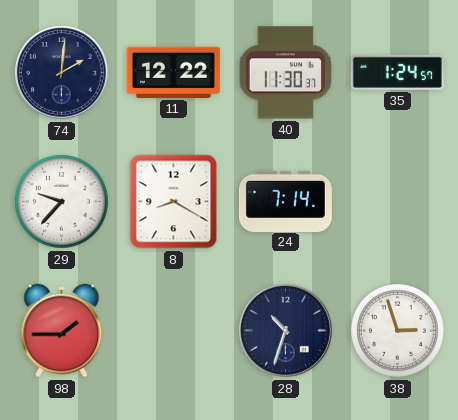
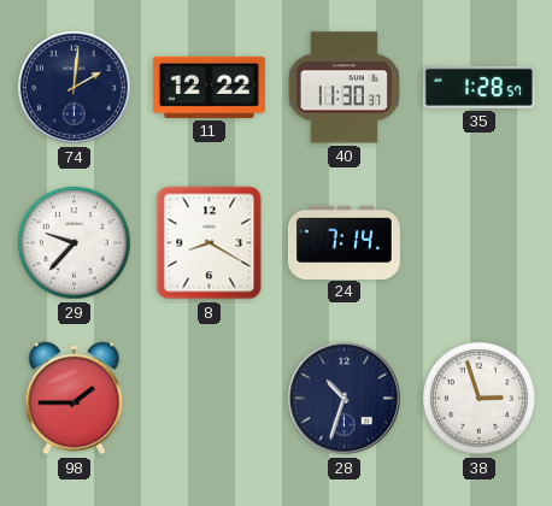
35: 1:24 -> 1:28 (478, 87)
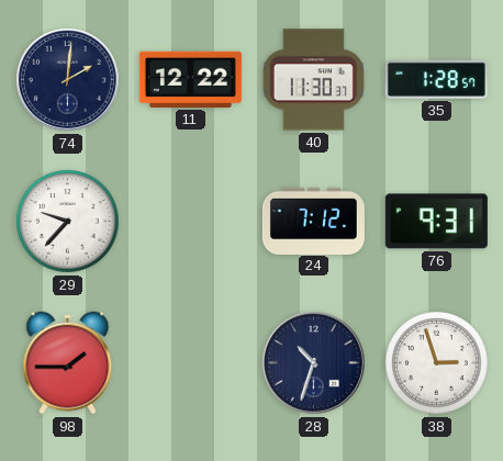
8: 8:20 -> none (210, 243)
24: 7:14 -> 7:12 (313, 221)
76: none -> 9:31 (436, 222)
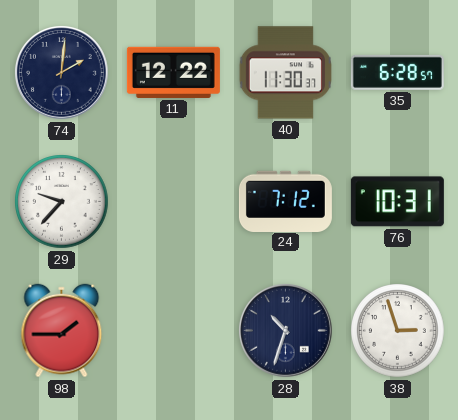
35: 1:28 -> 6:28 (397, 72)
76: 9:31 -> 10:31 (397, 202)
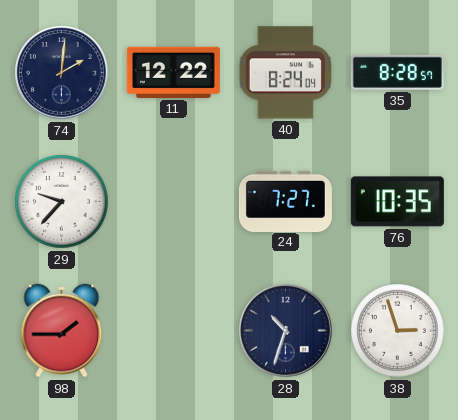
40: 11:30 -> 8:24 (285, 73)
35: 6:28 -> 8:28 (397, 72)
24: 7:12 -> 7:27 (285, 201)
76: 10:31 -> 10:35 (397, 202)
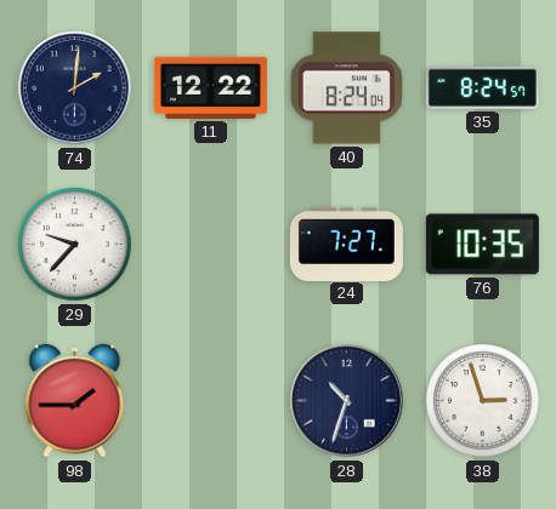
35: 8:28 -> 8:24 (482, 87)
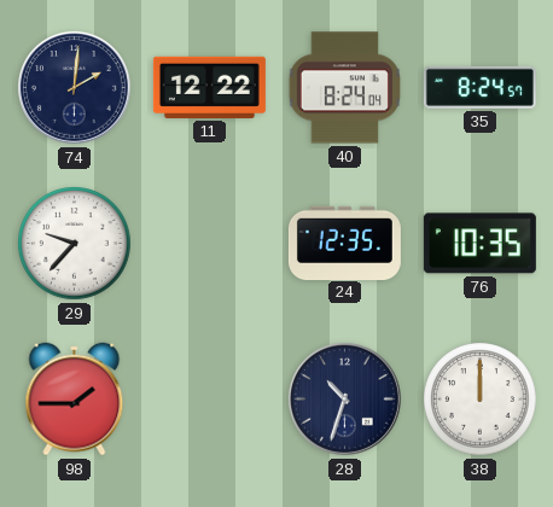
24: 7:27 -> 12:35 (344, 243)
38: 2:57 -> 12:00 (481, 400)
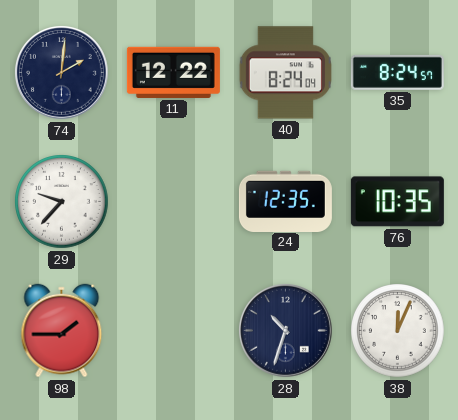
38: 12:00 -> 12:04 (398, 331)
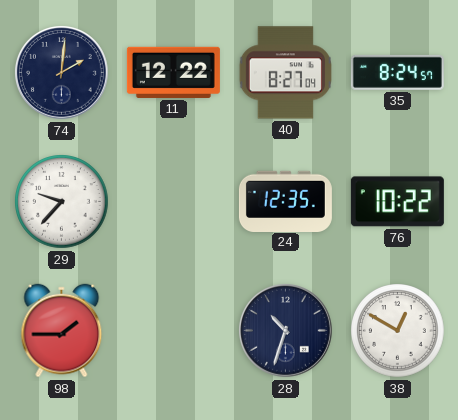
40: 8:24 -> 8:27 (285, 73)
76: 10:35 -> 10:22 (397, 202)
38: 12:04 -> 12:50 (398, 331)
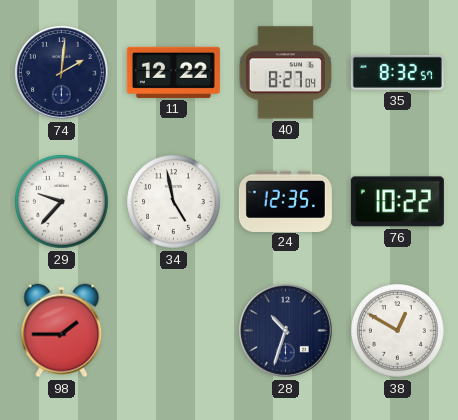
35: 8:24 -> 8:32 (397, 72)
34: none -> 4:58 (174, 202)
